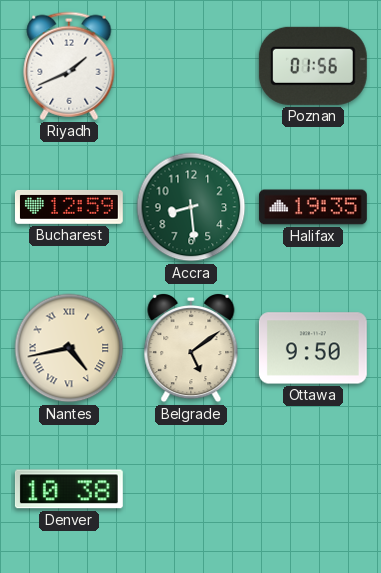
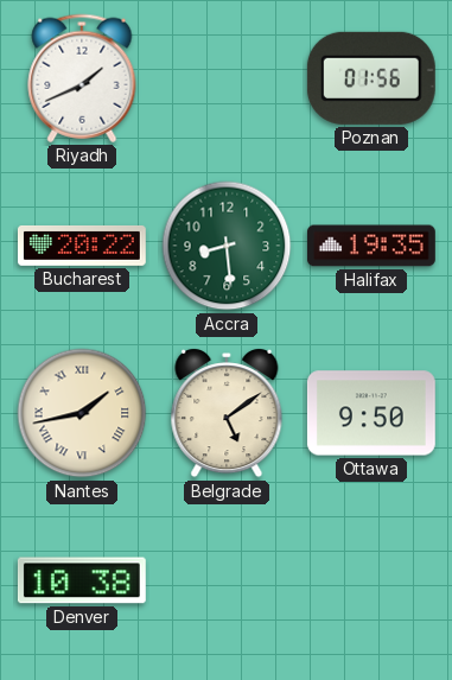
Bucharest: 12:59 -> 20:22 (82, 246)
Nantes: 4:43 -> 1:43 (82, 413)
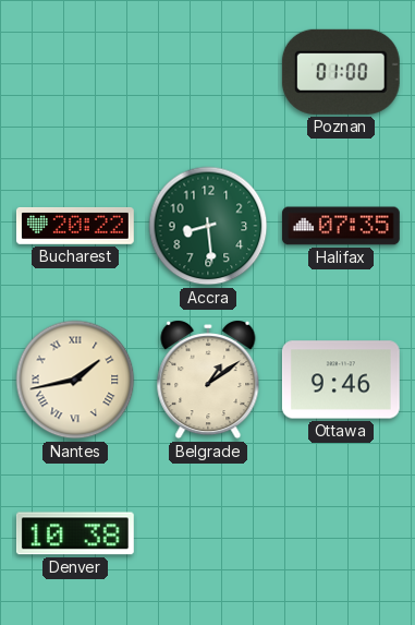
Riyadh: 1:41 -> none (82, 78)
Poznan: 01:56 -> 01:00 (341, 72)
Halifax: 19:35 -> 07:35 (341, 226)
Belgrade: 5:09 -> 1:09 (208, 381)
Ottawa: 9:50 -> 9:46 (341, 380)
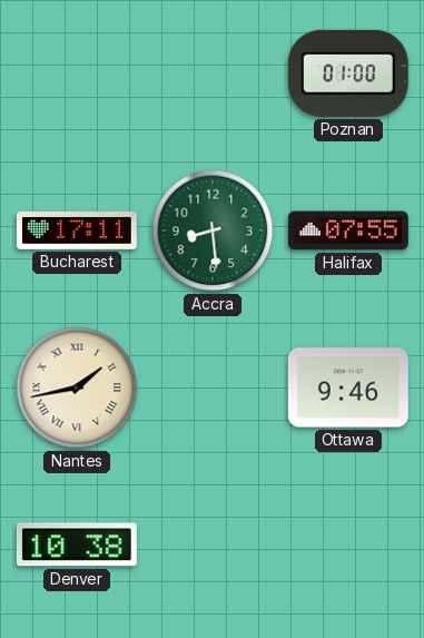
Bucharest: 20:22 -> 17:11 (77, 230)
Halifax: 07:35 -> 07:55 (348, 230)
Belgrade: 1:09 -> none (208, 381)
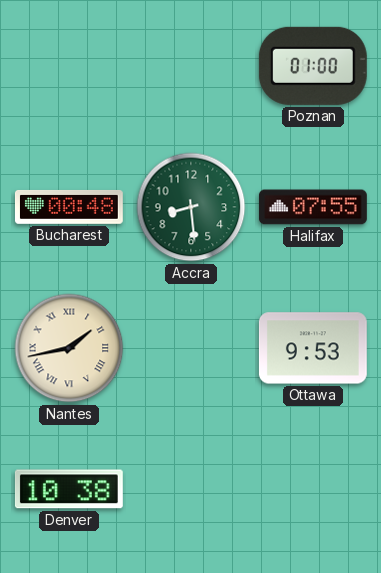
Bucharest: 17:11 -> 00:48 (69, 207)
Ottawa: 9:46 -> 9:53 (313, 348)
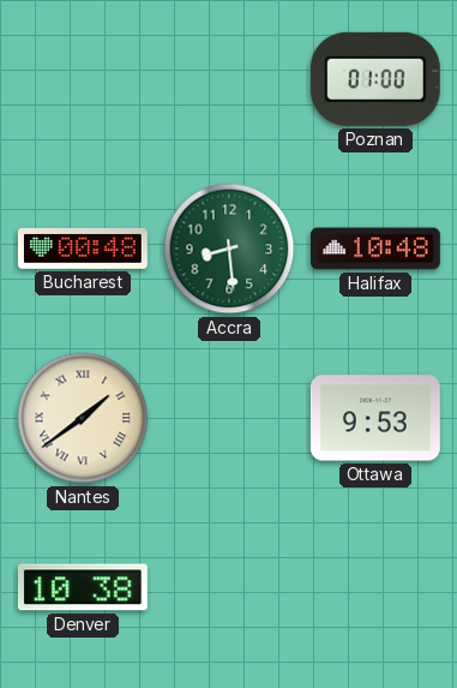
Halifax: 07:55 -> 10:48 (375, 249)
Nantes: 1:43 -> 1:39 (83, 418)
